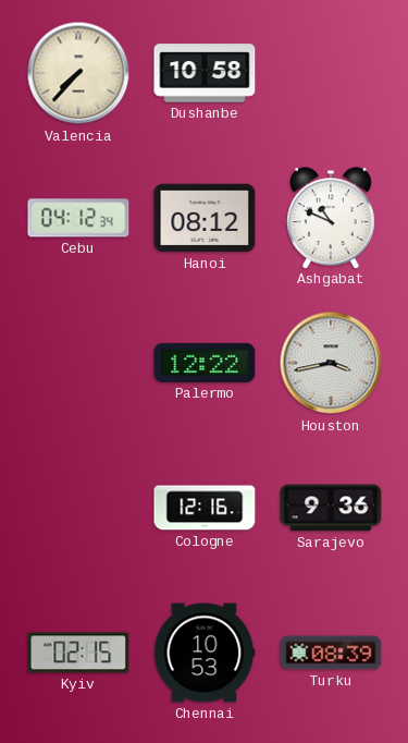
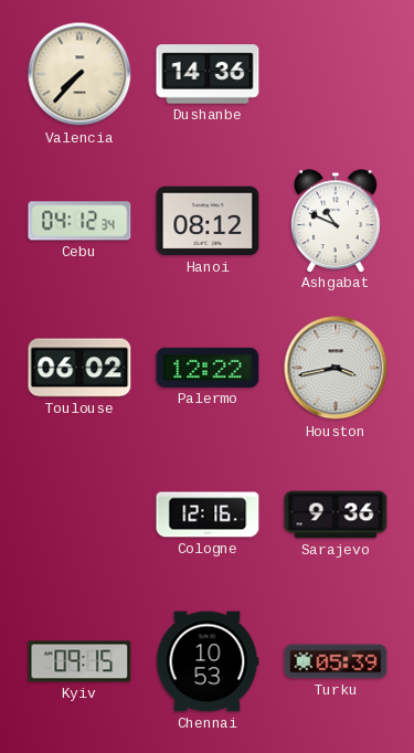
Dushanbe: 10:58 -> 14:36 (208, 74)
Toulouse: none -> 06:02 (79, 368)
Kyiv: 02:15 -> 09:15 (79, 661)
Turku: 08:39 -> 05:39 (336, 661)
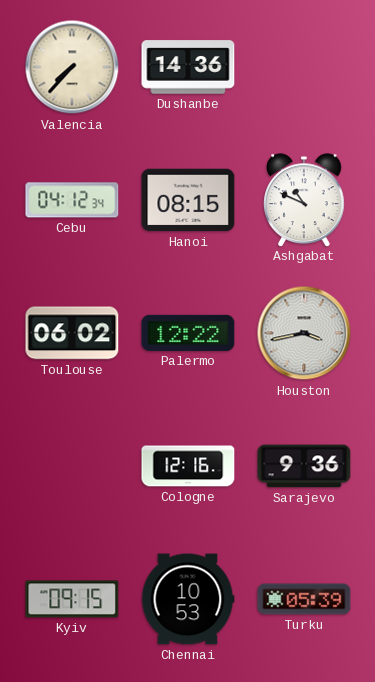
Hanoi: 08:12 -> 08:15 (188, 200)
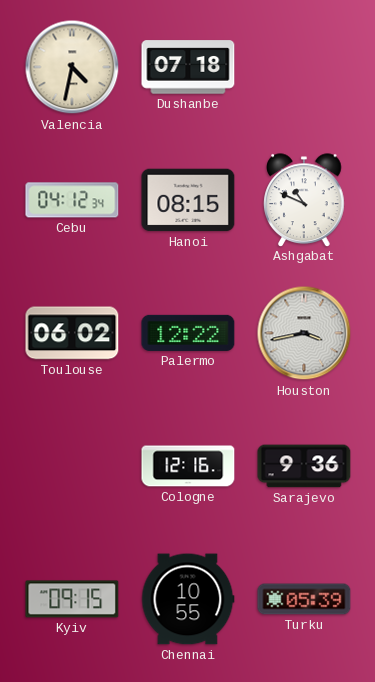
Valencia: 7:37 -> 4:32 (72, 67)
Dushanbe: 14:36 -> 07:18 (188, 67)
Chennai: 10:53 -> 10:55 (188, 599)
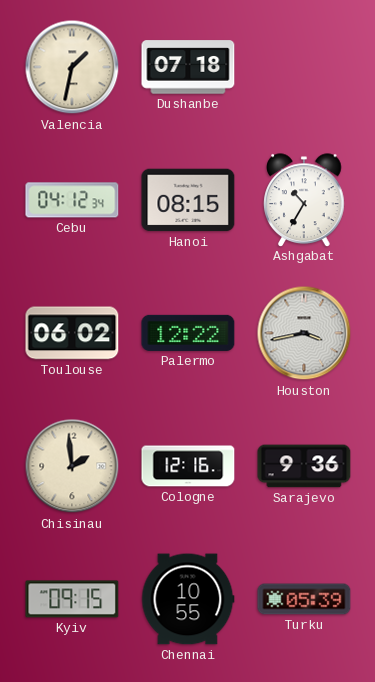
Valencia: 4:32 -> 1:32 (72, 67)
Ashgabat: 10:49 -> 10:35 (304, 200)
Chisinau: none -> 1:59 (72, 466)
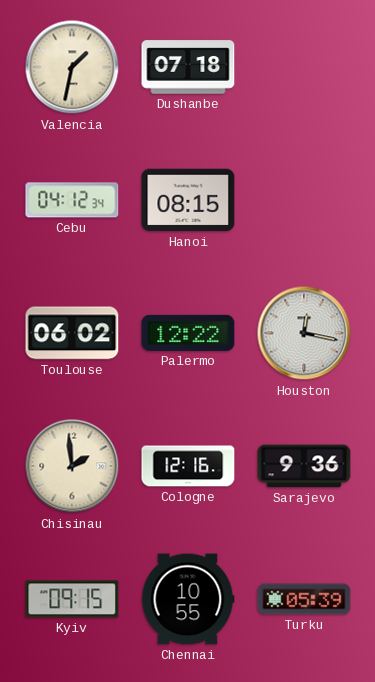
Ashgabat: 10:35 -> none (304, 200)
Houston: 3:43 -> 12:17 (304, 333)
